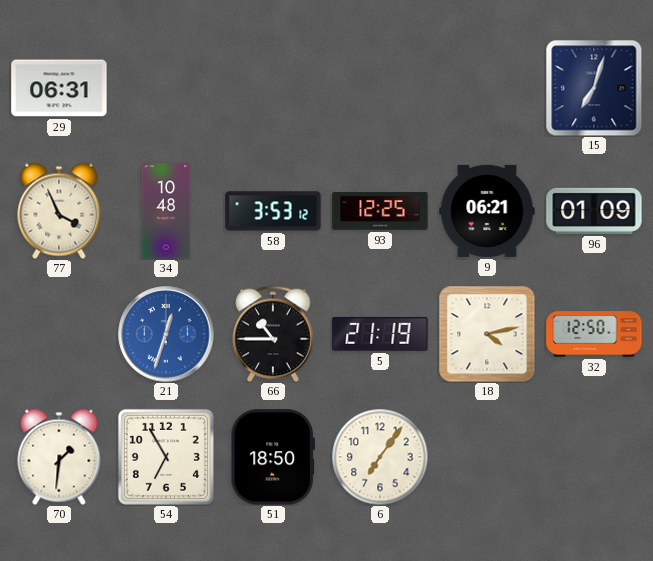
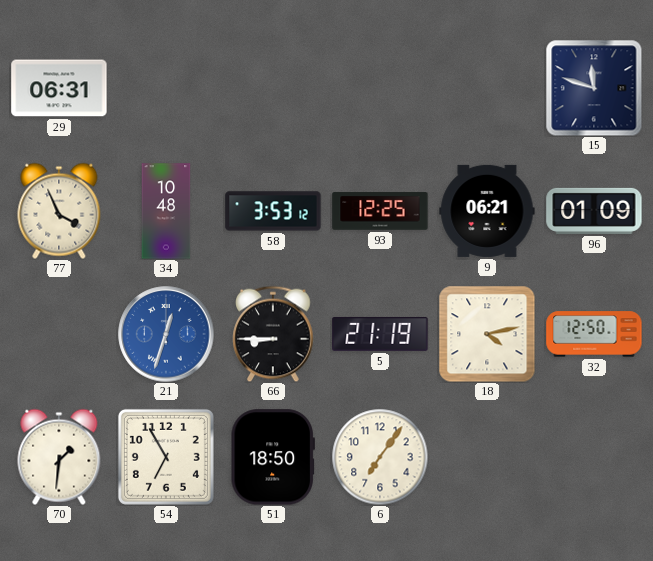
15: 7:03 -> 11:48 (594, 88)
66: 10:45 -> 8:45 (273, 334)
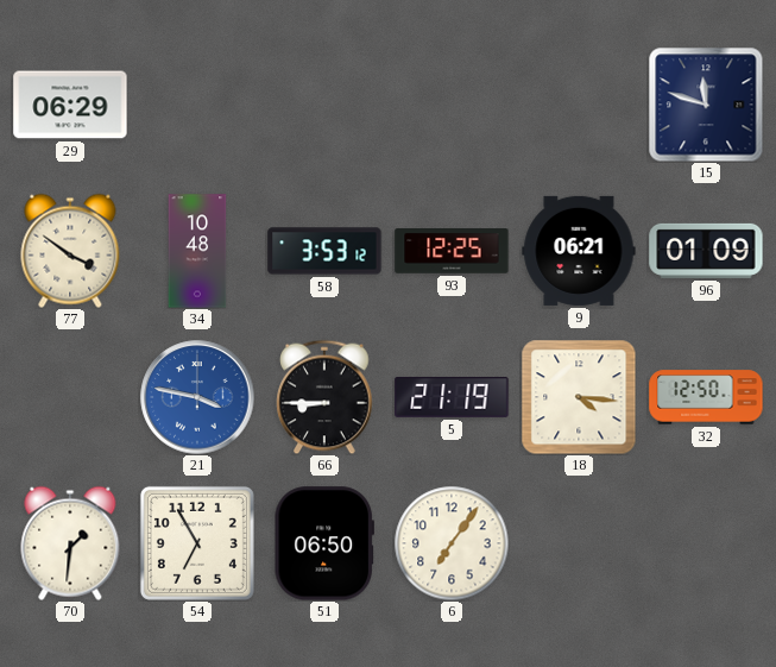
29: 06:31 -> 06:29 (70, 105)
77: 3:56 -> 3:51 (70, 251)
21: 12:33 -> 3:47 (197, 397)
18: 4:13 -> 4:16 (579, 397)
51: 18:50 -> 06:50 (324, 543)
